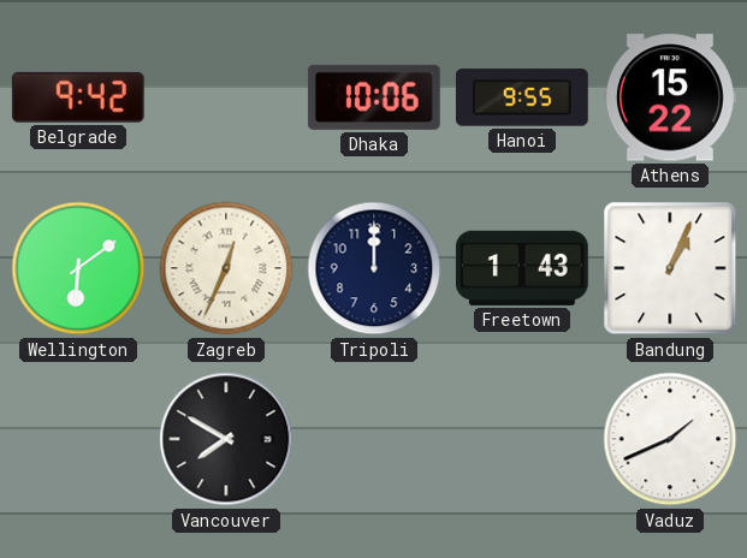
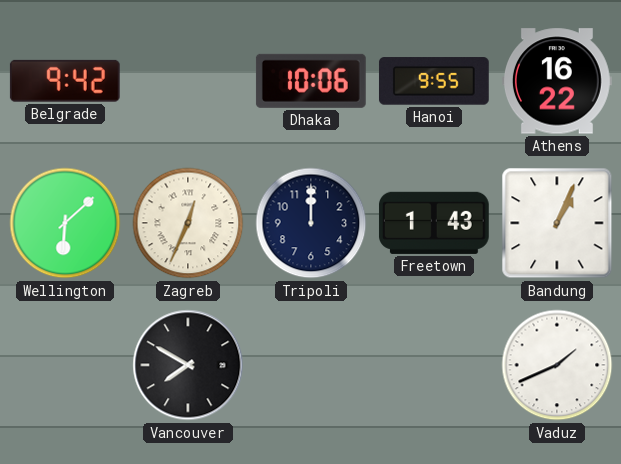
Athens: 15:22 -> 16:22 (557, 81)
Wellington: 6:09 -> 6:08 (65, 223)
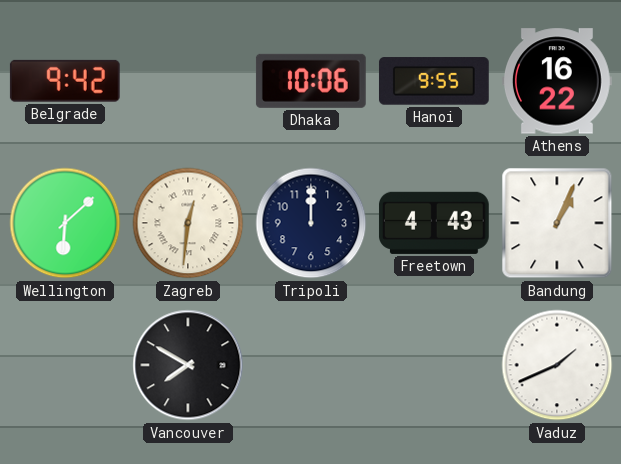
Zagreb: 12:34 -> 12:31 (188, 223)
Freetown: 1:43 -> 4:43 (434, 223)
